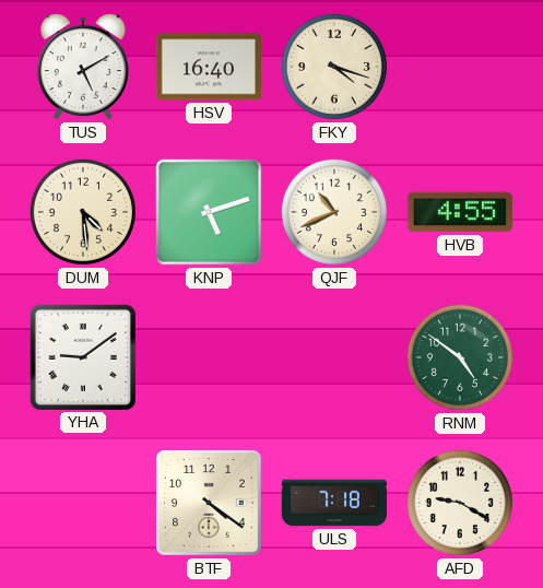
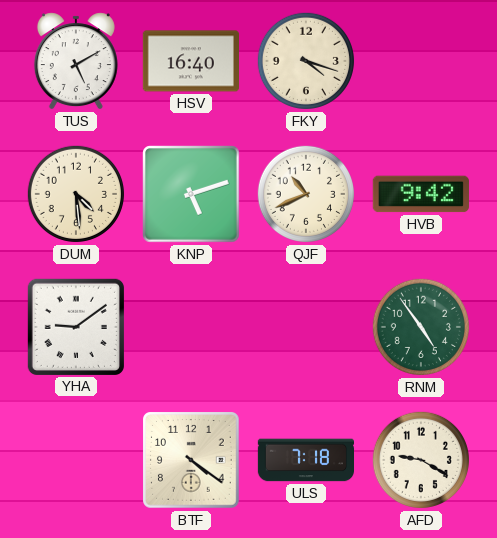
HVB: 4:55 -> 9:42 (421, 194)
RNM: 4:51 -> 4:54 (421, 327)
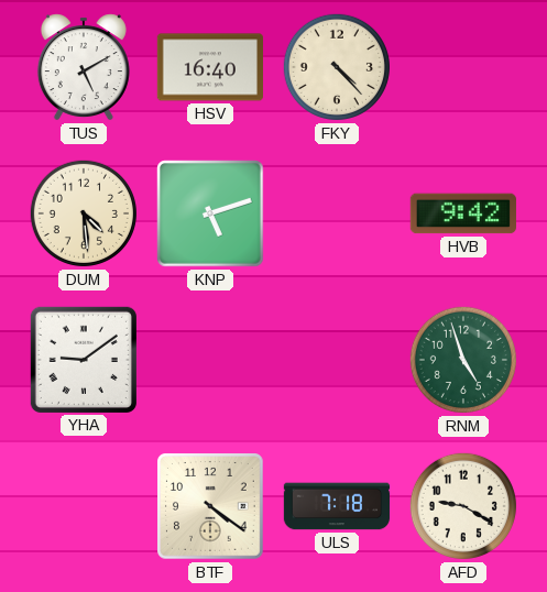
FKY: 4:18 -> 4:23 (337, 67)
QJF: 10:41 -> none (306, 194)
RNM: 4:54 -> 4:57 (463, 360)
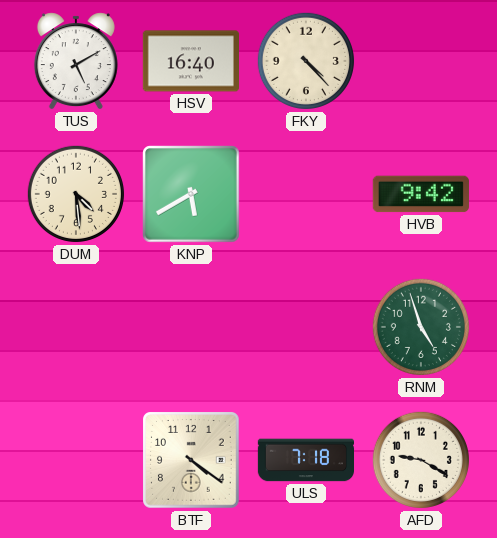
KNP: 5:12 -> 5:40 (191, 194)
YHA: 9:09 -> none (84, 360)
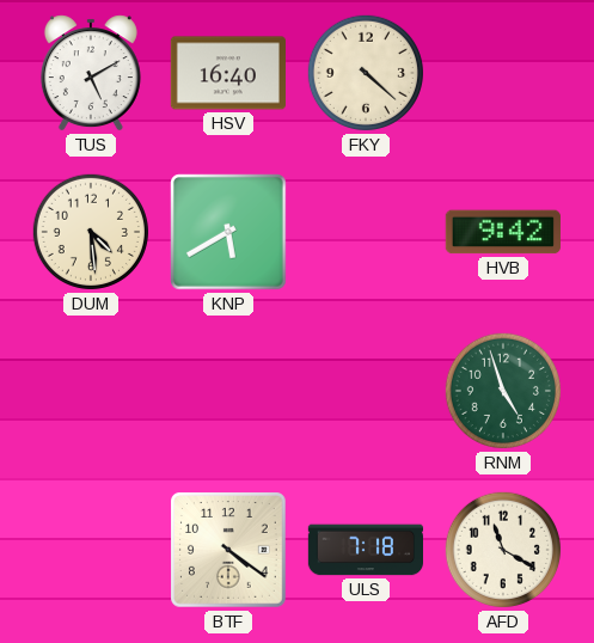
FKY: 4:23 -> 4:22 (366, 73)
AFD: 9:20 -> 11:20 (503, 550)
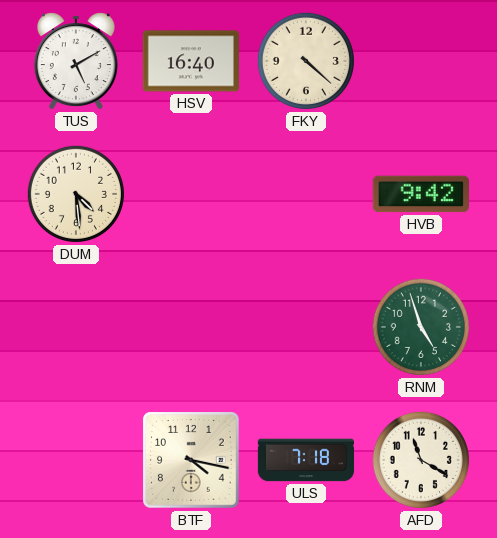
KNP: 5:40 -> none (228, 232)
BTF: 4:21 -> 4:17 (192, 461)
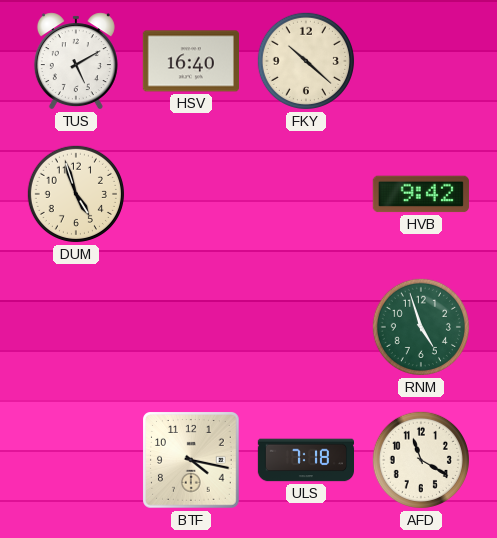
FKY: 4:22 -> 10:22 (306, 61)
DUM: 4:29 -> 4:57 (76, 194)
